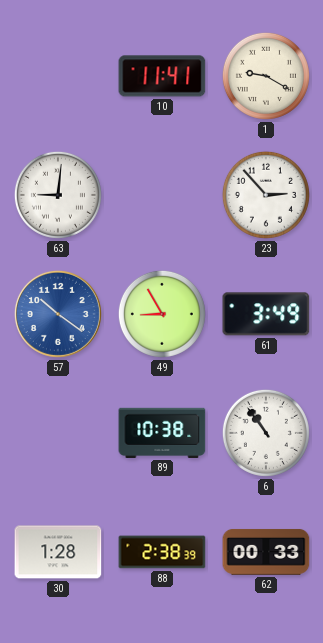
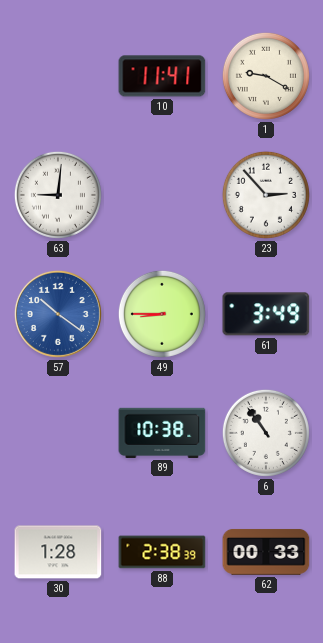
49: 8:55 -> 8:45 (162, 314)
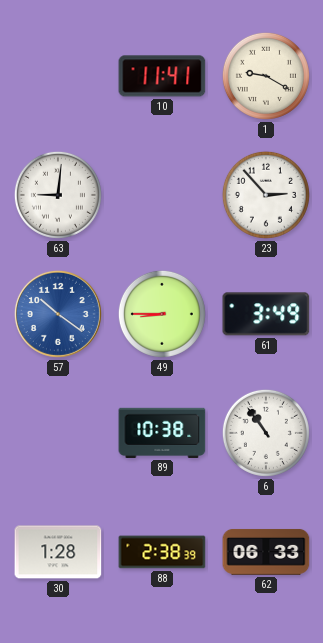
62: 00:33 -> 06:33 (266, 552)
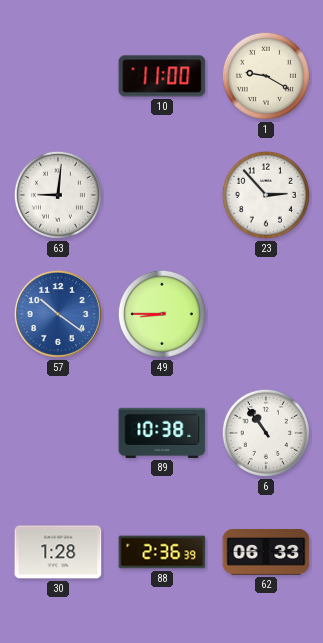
10: 11:41 -> 11:00 (162, 76)
61: 3:49 -> none (266, 314)
88: 2:38 -> 2:36 (162, 552)
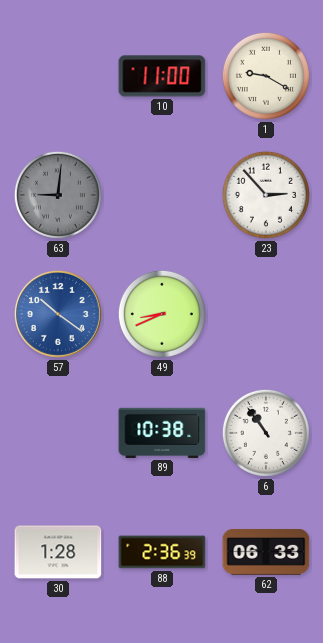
63 dial: white -> grey (58, 195)
49: 8:45 -> 8:41 (162, 314)
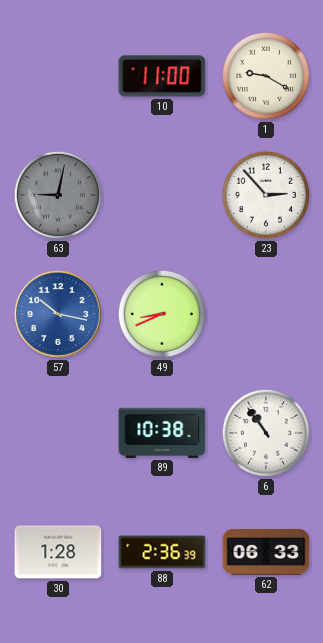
63: 9:01 -> 9:02 (58, 195)
57: 10:21 -> 10:17 (58, 314)
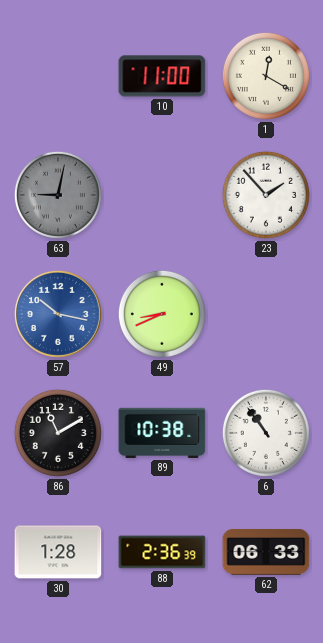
1: 9:20 -> 12:20 (266, 76)
23: 2:53 -> 1:53 (266, 195)
86: none -> 11:10 (58, 433)
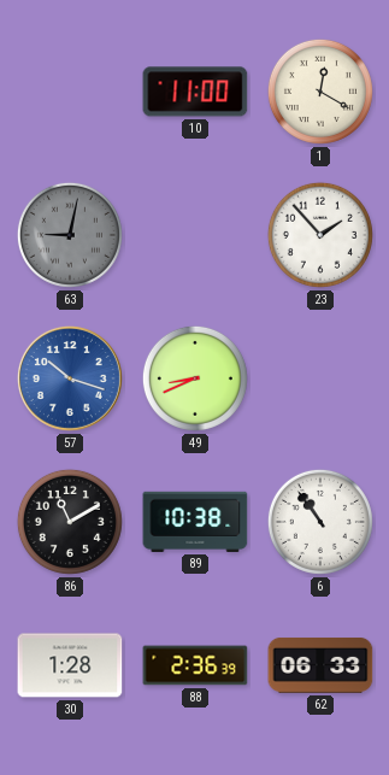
57: 10:17 -> 10:18 (70, 378)
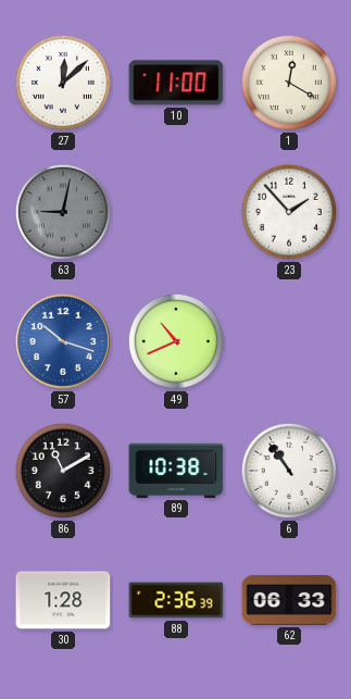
27: none -> 12:08 (63, 83)
49: 8:41 -> 10:41 (176, 341)
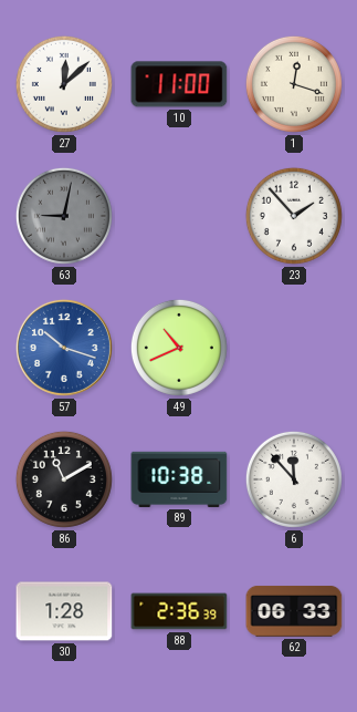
1: 12:20 -> 12:18 (294, 84)
6: 10:54 -> 11:53 (294, 479)
